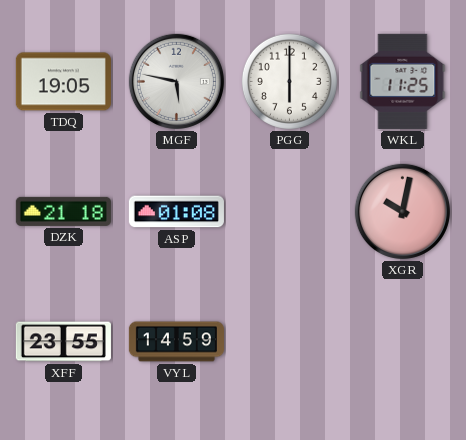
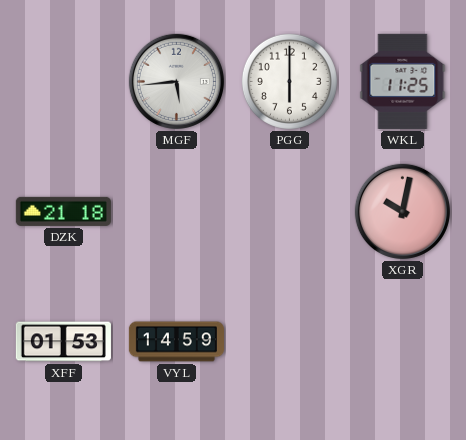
TDQ: 19:05 -> none (63, 82)
MGF: 5:47 -> 5:44 (176, 81)
ASP: 01:08 -> none (176, 212)
XFF: 23:55 -> 01:53 (63, 342)
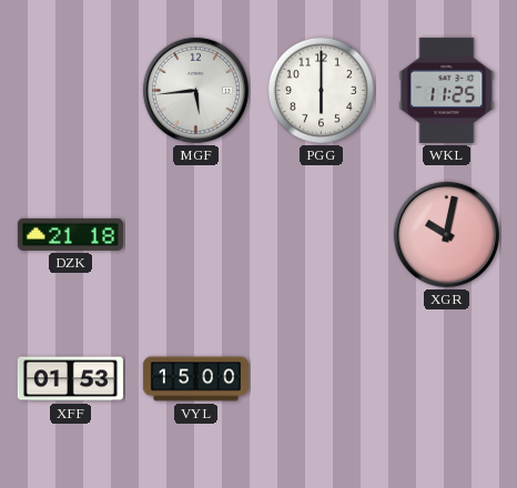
VYL: 14:59 -> 15:00 (195, 379)
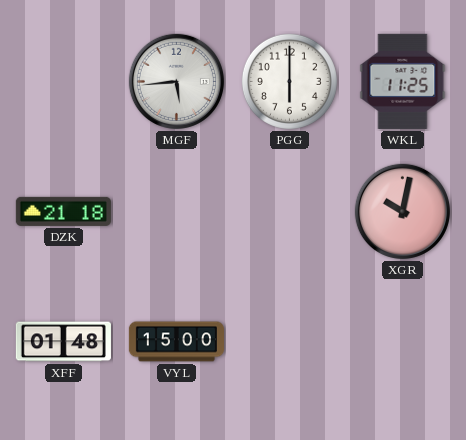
XFF: 01:53 -> 01:48 (63, 342)
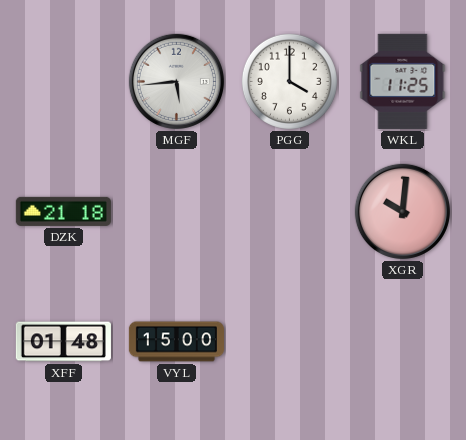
PGG: 6:00 -> 4:00 (289, 81)
XGR: 10:02 -> 10:01 (402, 211)
